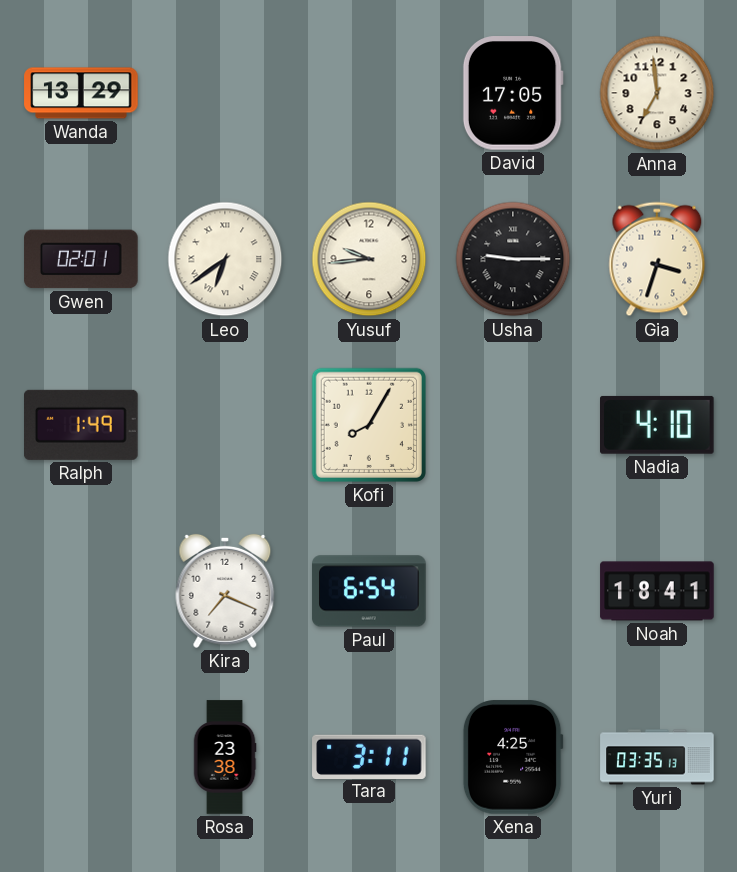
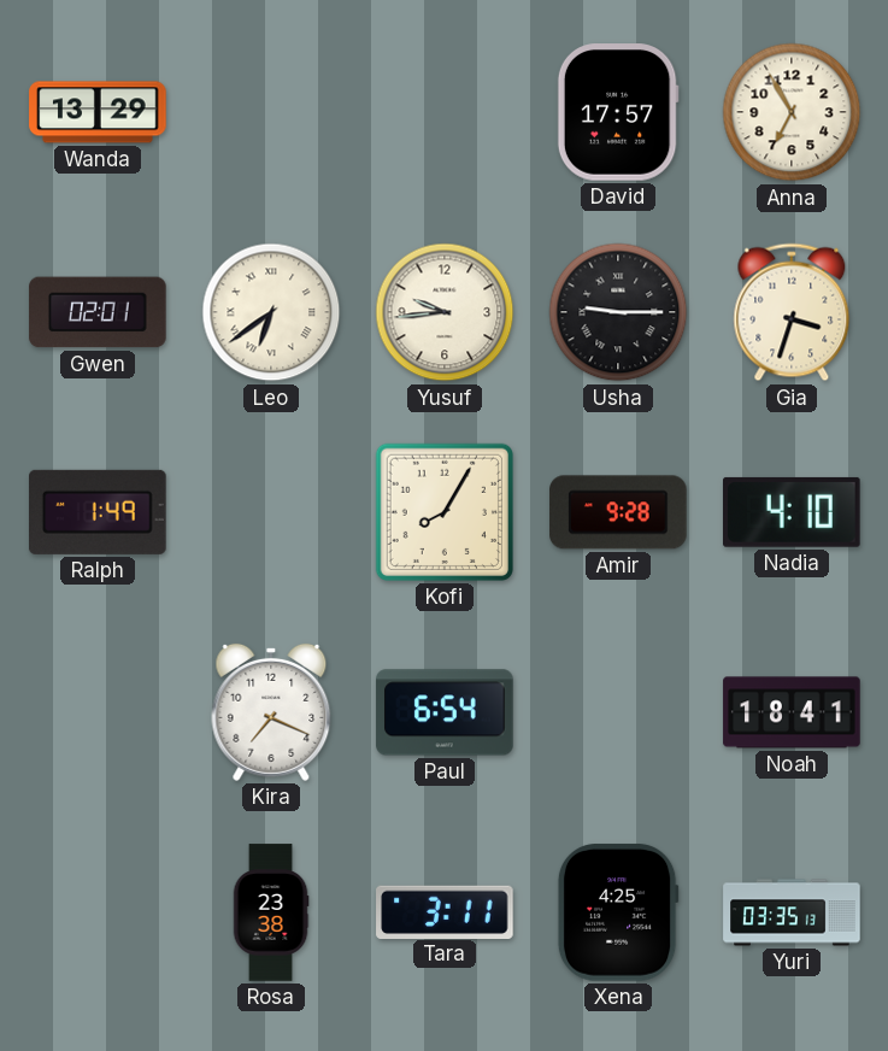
David: 17:05 -> 17:57 (618, 112)
Anna: 6:59 -> 6:55 (792, 112)
Amir: none -> 9:28 (618, 512)
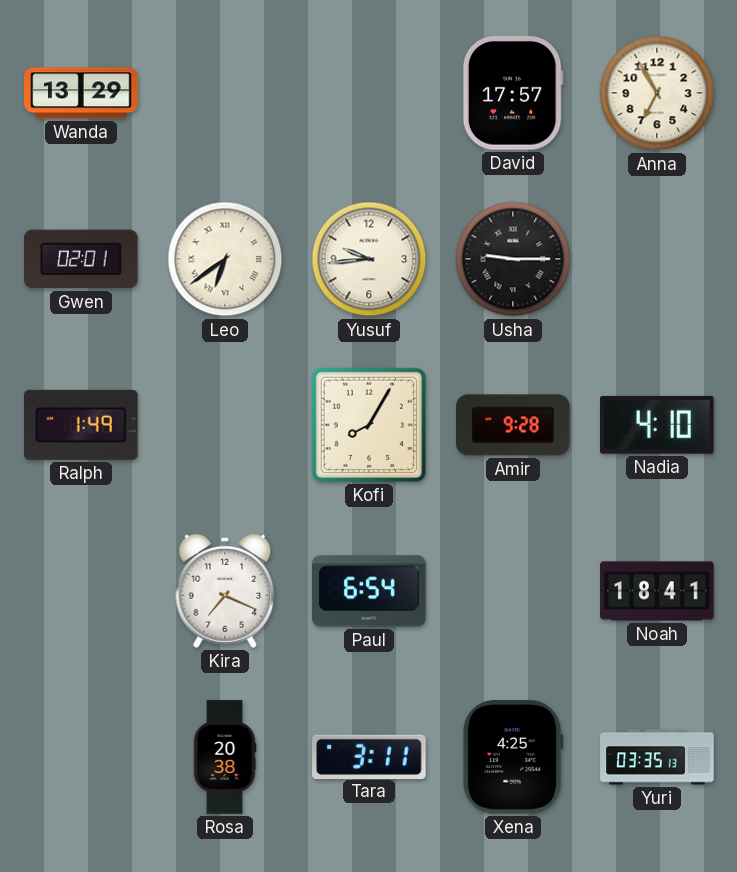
Gia: 3:33 -> none (792, 312)
Rosa: 23:38 -> 20:38 (225, 757)
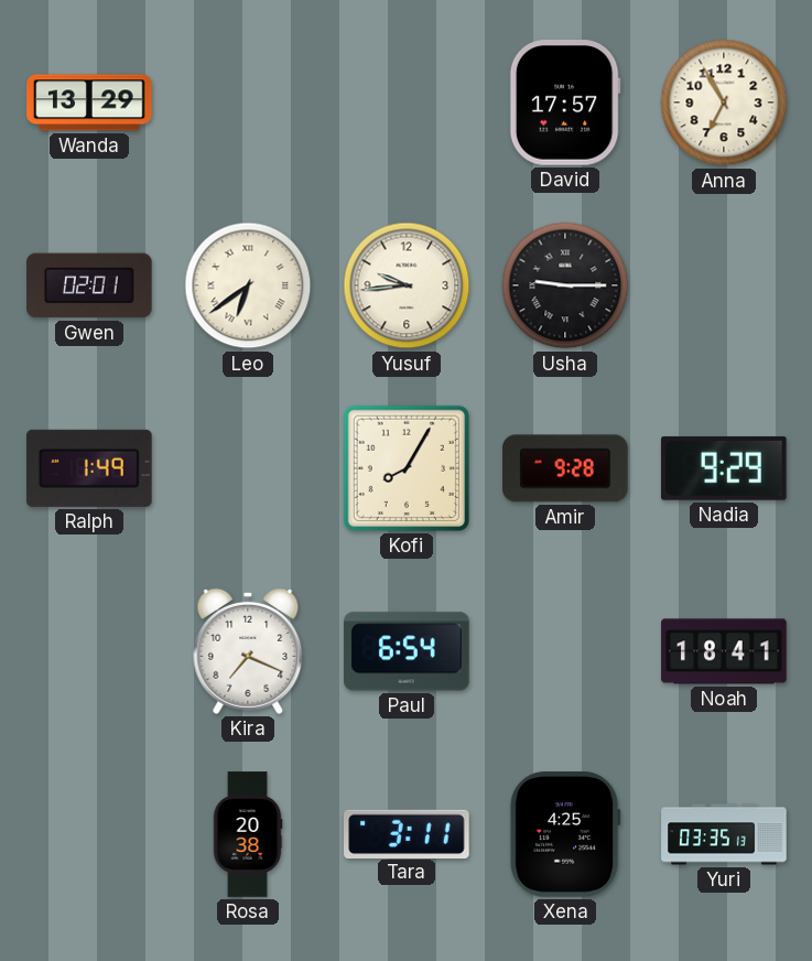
Nadia: 4:10 -> 9:29 (725, 468)
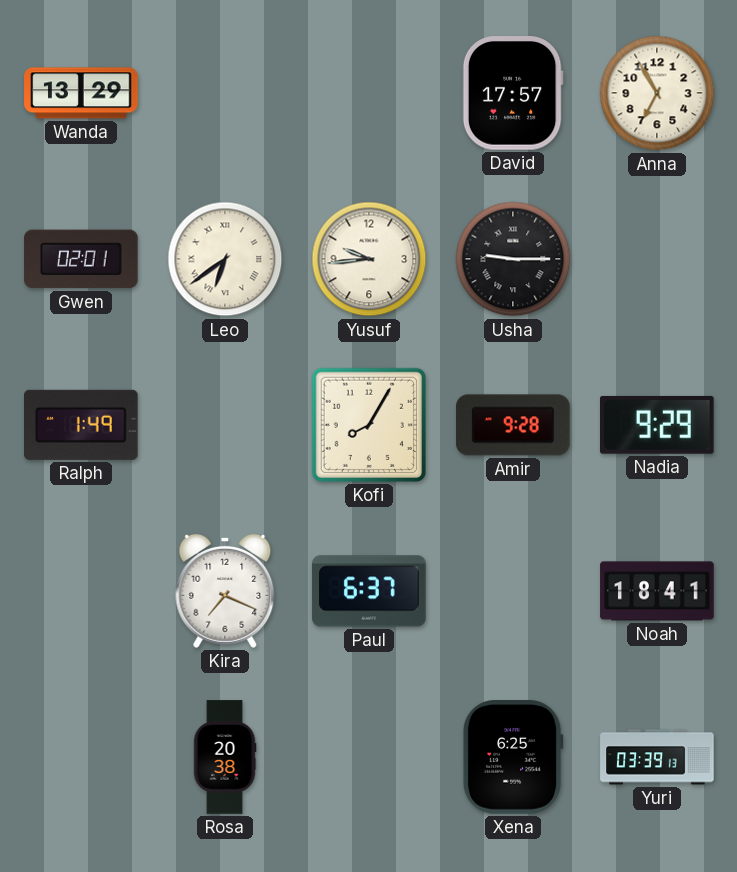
Paul: 6:54 -> 6:37 (369, 591)
Tara: 3:11 -> none (407, 833)
Xena: 4:25 -> 6:25 (513, 757)
Yuri: 03:35 -> 03:39 (657, 757)
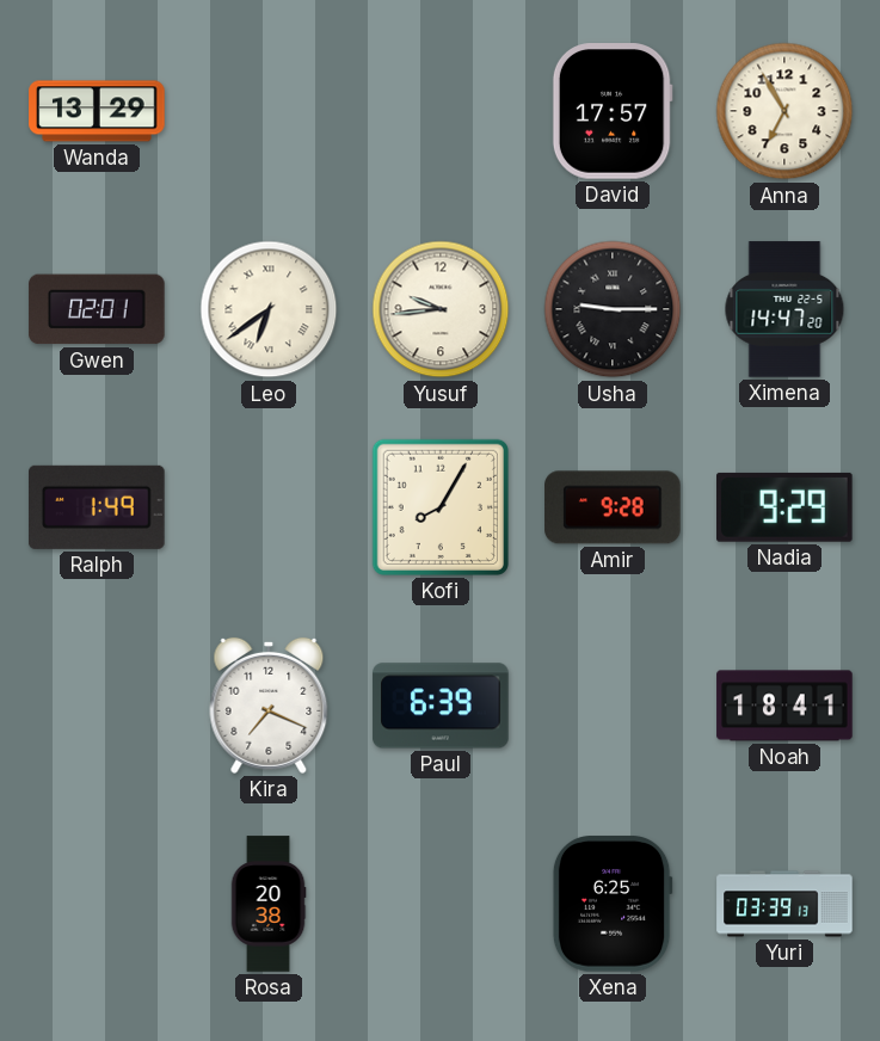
Ximena: none -> 14:47 (784, 309)
Paul: 6:37 -> 6:39 (441, 706)
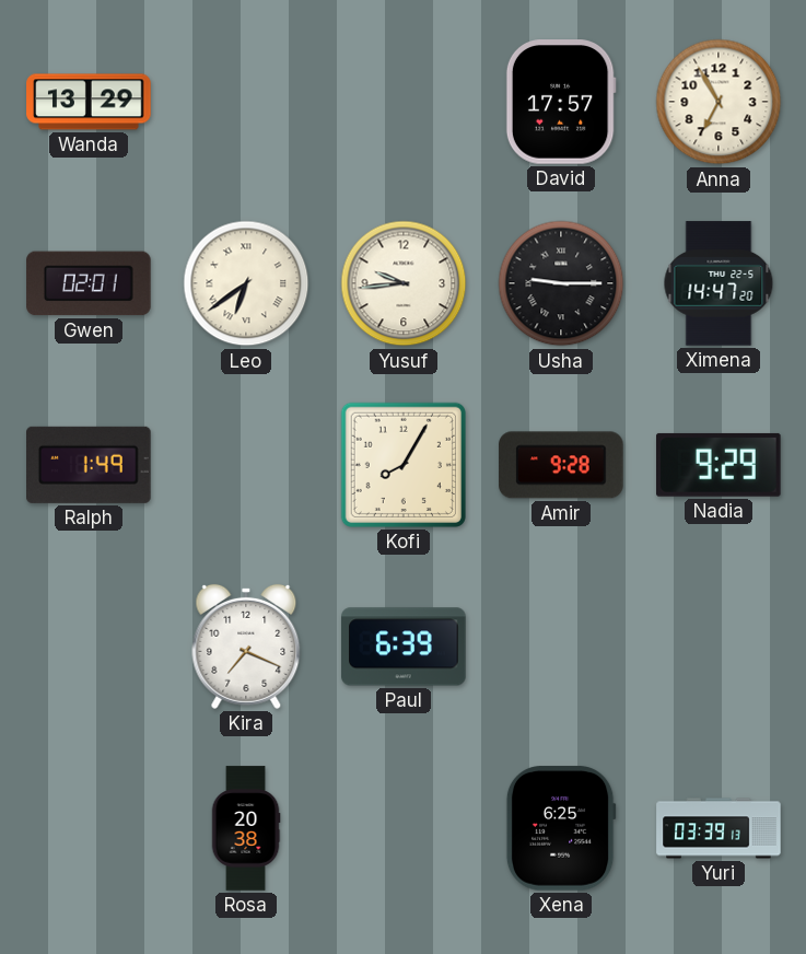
Noah: 18:41 -> none (784, 706)
